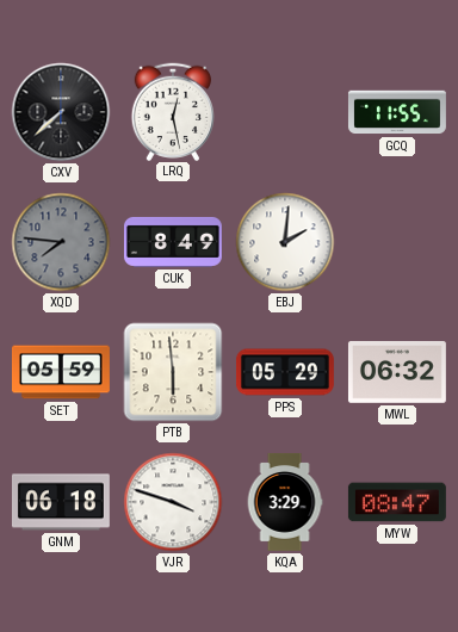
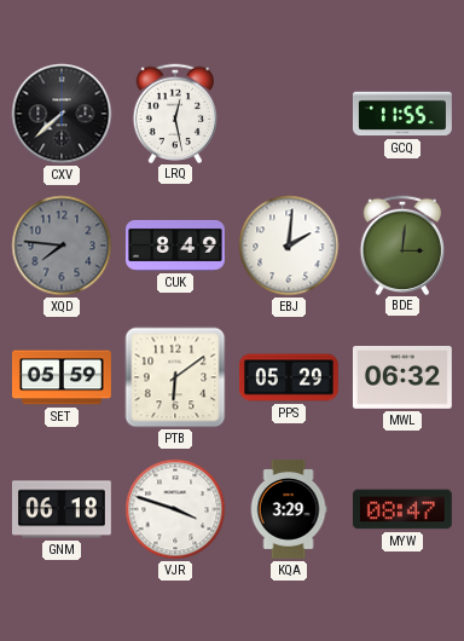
BDE: none -> 3:01 (401, 244)
PTB: 5:59 -> 6:09 (175, 377)
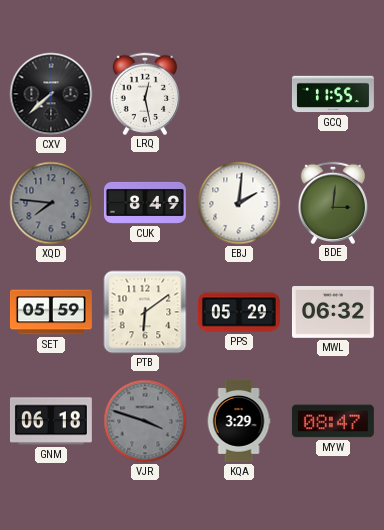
VJR dial: white -> grey (145, 421)
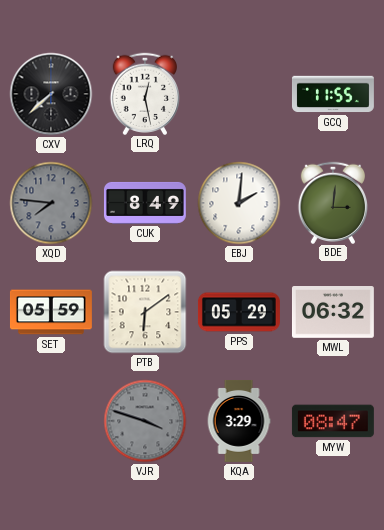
GNM: 06:18 -> none (51, 421)
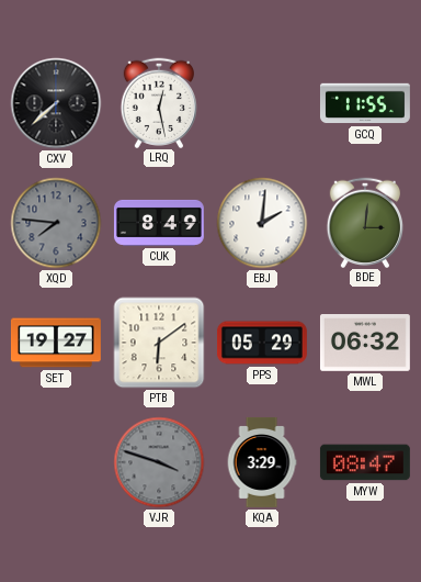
SET: 05:59 -> 19:27 (56, 343)
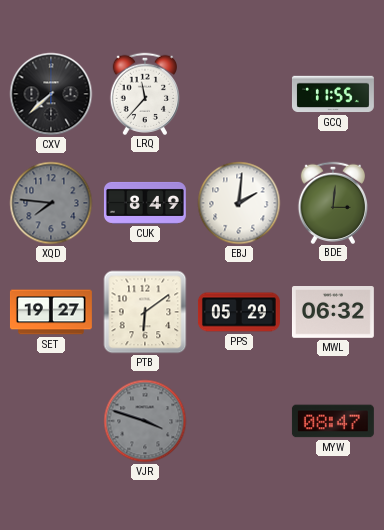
LRQ: 12:28 -> 11:37 (144, 93)
KQA: 3:29 -> none (262, 462)
